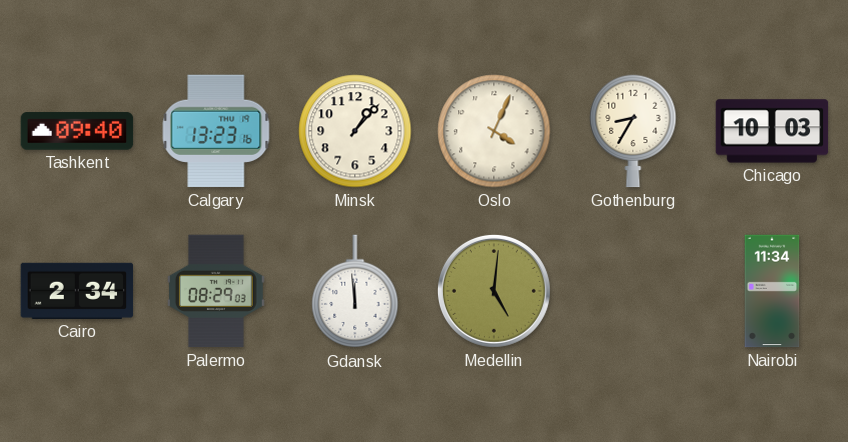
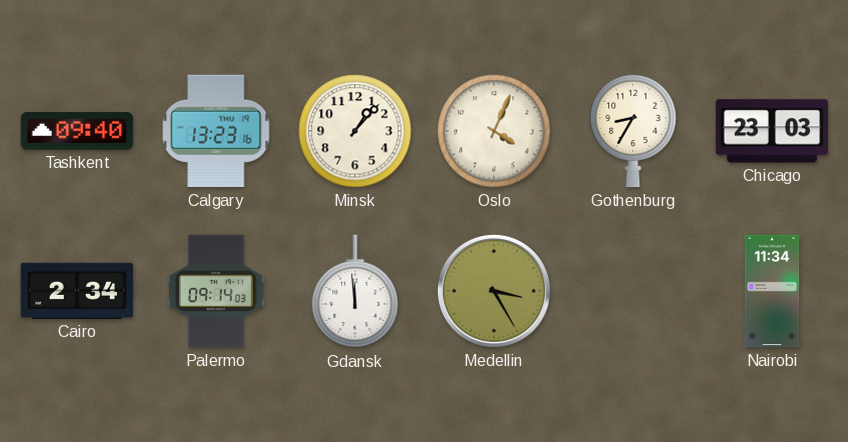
Chicago: 10:03 -> 23:03 (772, 131)
Palermo: 08:29 -> 09:14 (216, 291)
Medellin: 5:01 -> 3:25 (494, 291)
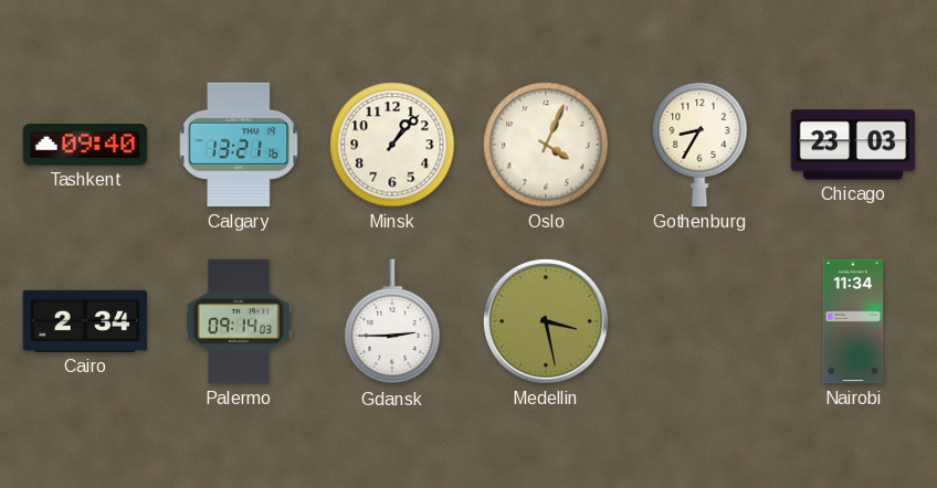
Calgary: 13:23 -> 13:21 (239, 145)
Gdansk: 11:59 -> 2:45 (392, 322)
Medellin: 3:25 -> 3:28 (546, 321)
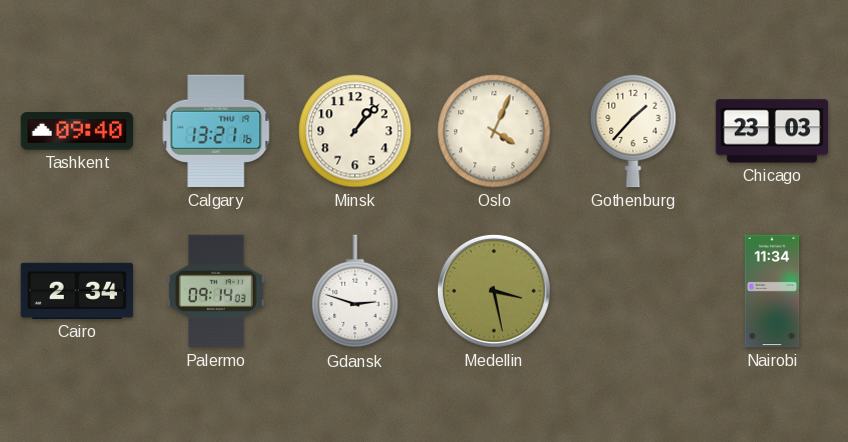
Gothenburg: 8:35 -> 1:37 (633, 131)
Gdansk: 2:45 -> 2:48 (355, 292)
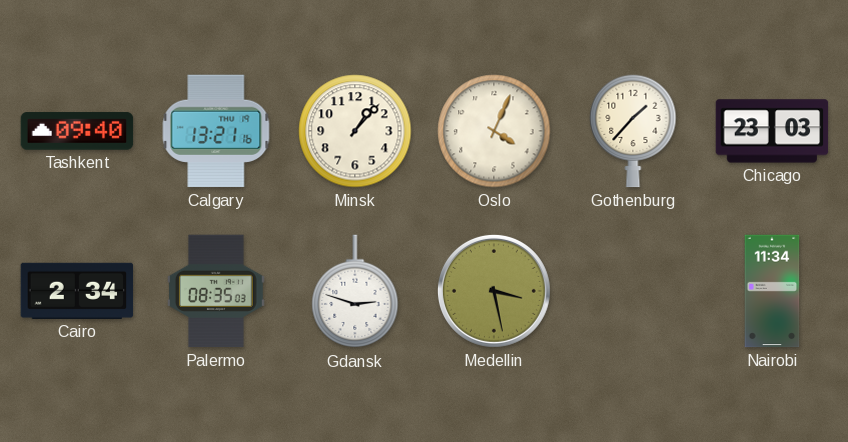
Palermo: 09:14 -> 08:35 (216, 291)
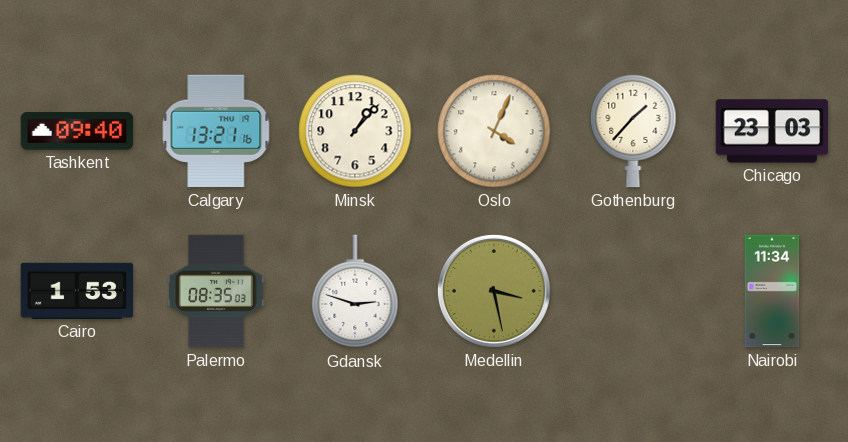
Cairo: 2:34 -> 1:53 (77, 291)
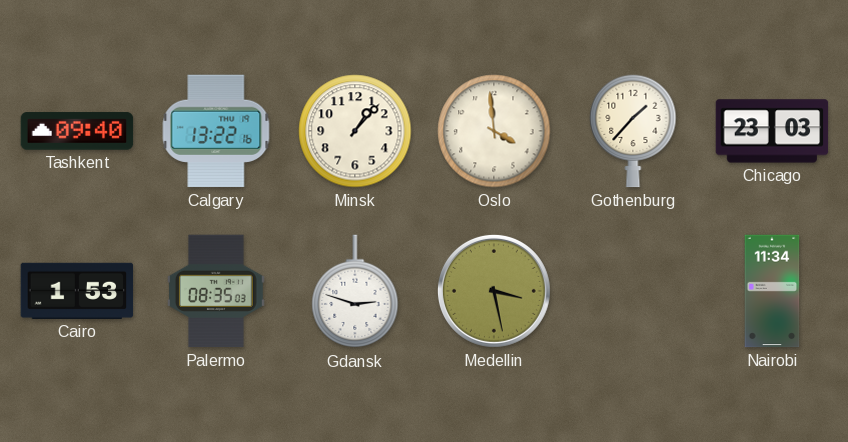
Calgary: 13:21 -> 13:22 (216, 131)
Oslo: 4:04 -> 3:59 (494, 131)
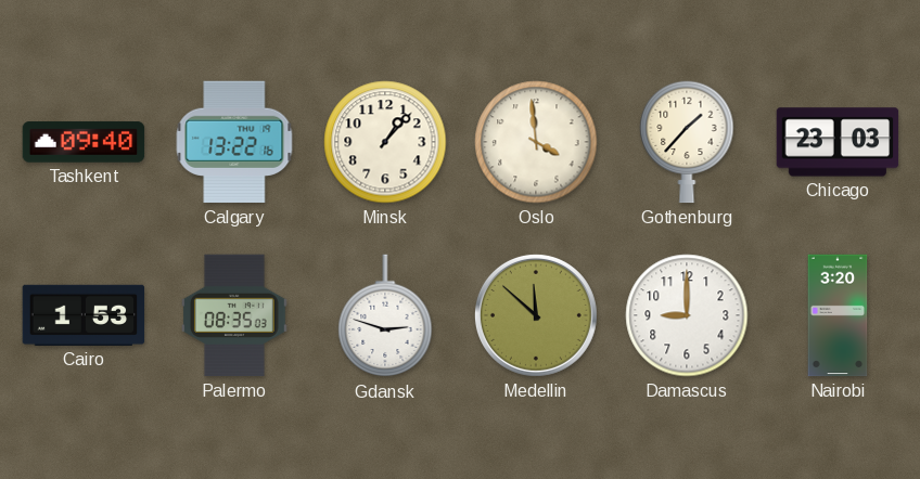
Medellin: 3:28 -> 11:52 (536, 315)
Damascus: none -> 9:00 (687, 315)
Nairobi: 11:34 -> 3:20 (838, 315)
